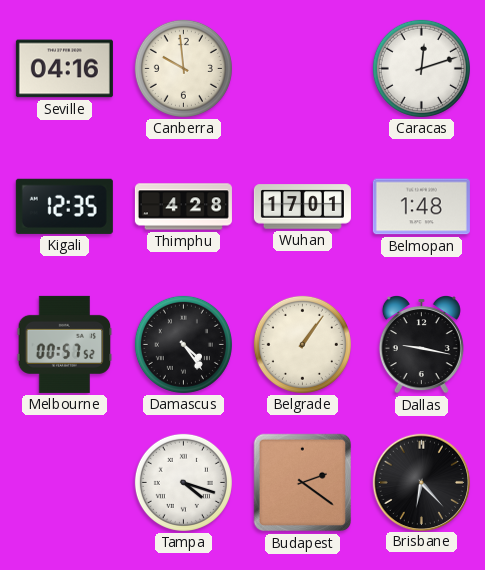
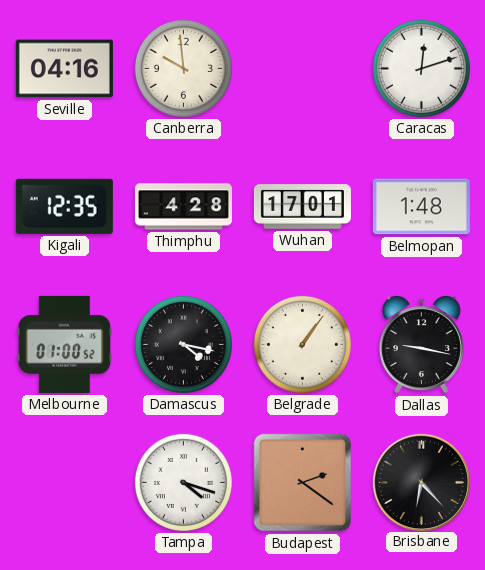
Melbourne: 00:57 -> 01:00 (65, 344)
Damascus: 4:24 -> 4:17 (183, 344)
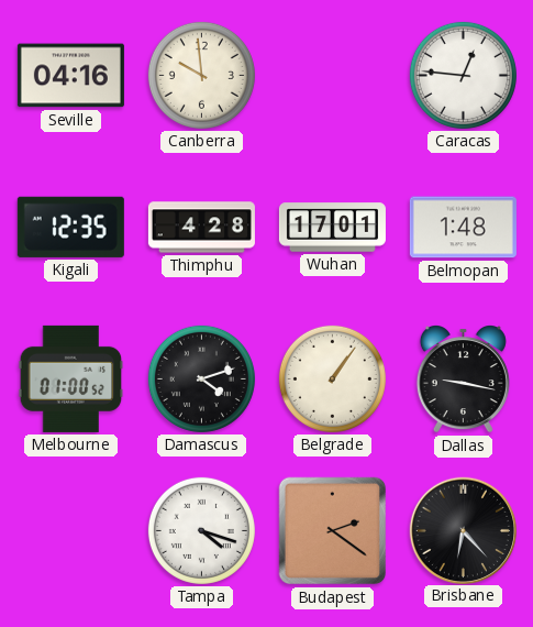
Caracas: 12:12 -> 12:46 (463, 75)
Damascus: 4:17 -> 4:12 (201, 378)
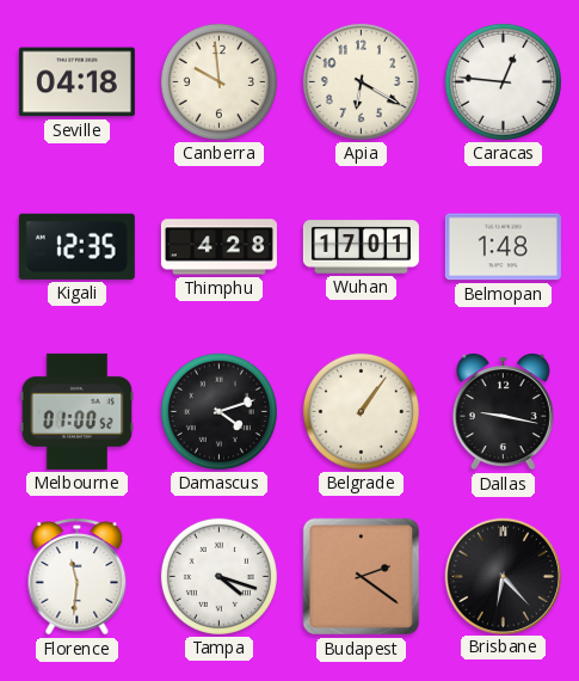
Seville: 04:16 -> 04:18 (76, 82)
Apia: none -> 6:20 (361, 81)
Florence: none -> 11:31 (78, 577)
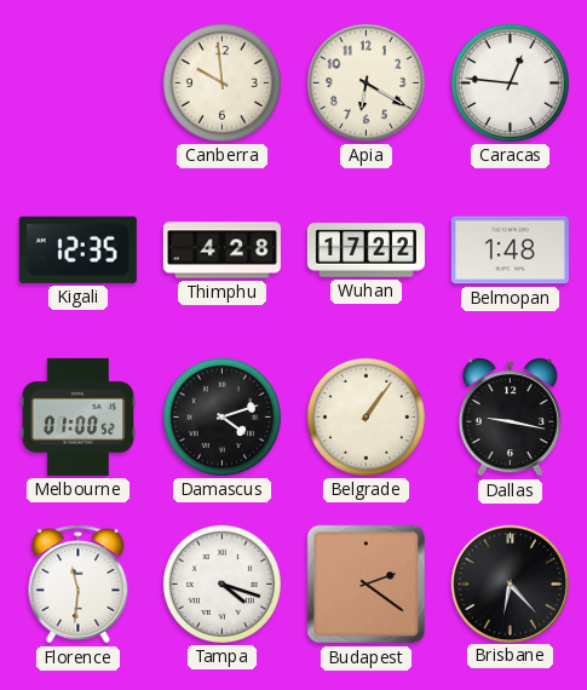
Seville: 04:18 -> none (76, 82)
Wuhan: 17:01 -> 17:22 (366, 251)
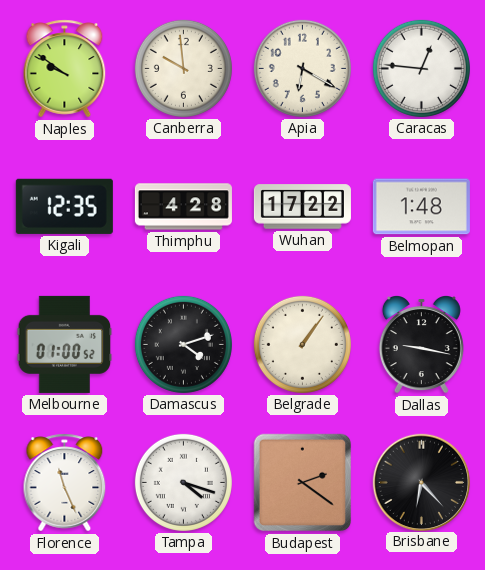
Naples: none -> 9:51 (65, 69)
Florence: 11:31 -> 11:26 (65, 483)
